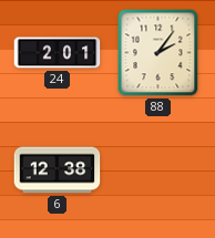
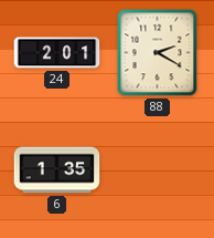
88: 2:06 -> 2:20 (158, 53)
6: 12:38 -> 1:35 (57, 170)
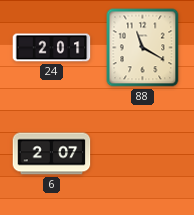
88: 2:20 -> 11:20 (143, 48)
6: 1:35 -> 2:07 (52, 154)
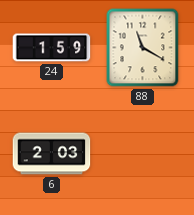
24: 2:01 -> 1:59 (52, 48)
6: 2:07 -> 2:03 (52, 154)
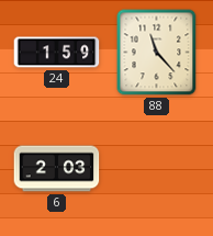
88: 11:20 -> 11:23 (157, 53)
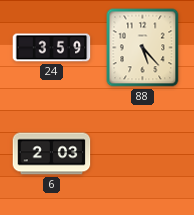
24: 1:59 -> 3:59 (52, 48)
88: 11:23 -> 5:23 (143, 48)
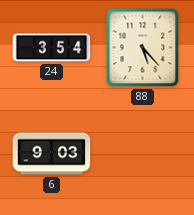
24: 3:59 -> 3:54 (52, 48)
6: 2:03 -> 9:03 (52, 154)
